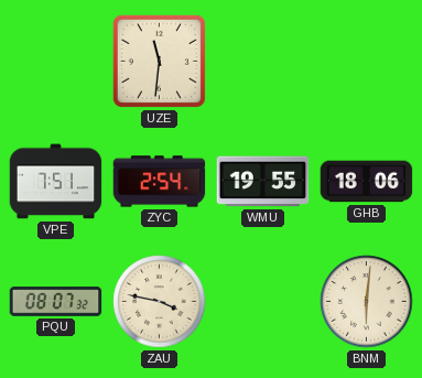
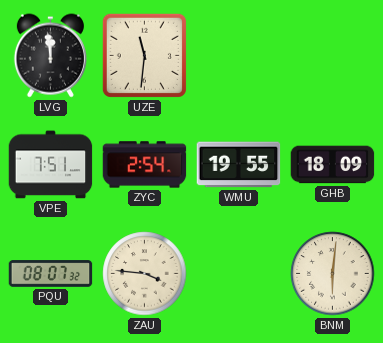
LVG: none -> 11:59 (50, 56)
GHB: 18:06 -> 18:09 (333, 165)
ZAU: 3:47 -> 3:46 (145, 274)
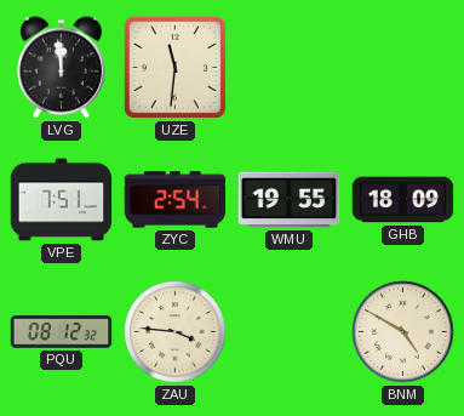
PQU: 08:07 -> 08:12 (62, 332)
BNM: 6:01 -> 4:50 (403, 332)
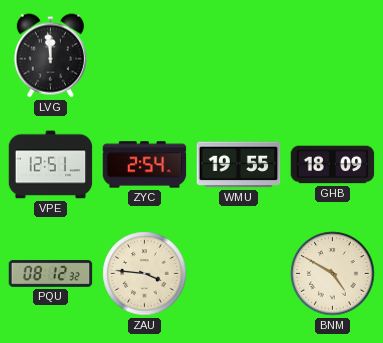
UZE: 11:31 -> none (174, 67)
VPE: 7:51 -> 12:51 (51, 165)
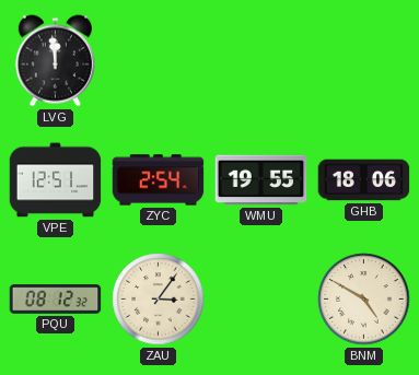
GHB: 18:09 -> 18:06 (364, 180)
ZAU: 3:46 -> 3:06 (159, 300)
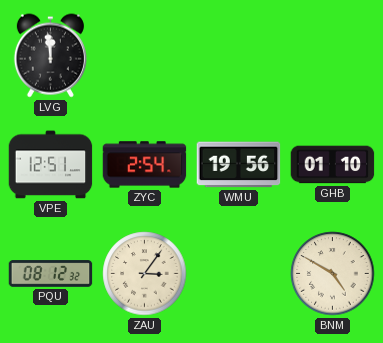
WMU: 19:55 -> 19:56 (239, 165)
GHB: 18:06 -> 01:10 (333, 165)
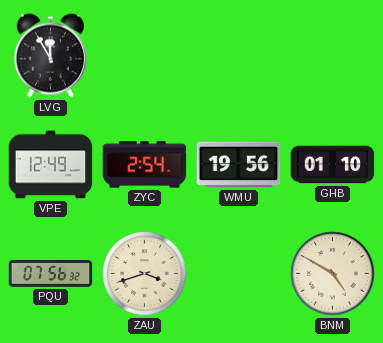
LVG: 11:59 -> 11:55 (50, 56)
VPE: 12:51 -> 12:49 (51, 165)
PQU: 08:12 -> 07:56 (51, 274)
ZAU: 3:06 -> 3:42 (145, 274)
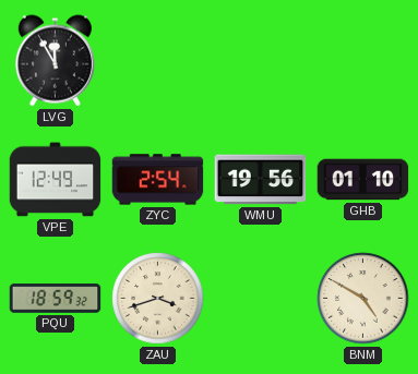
PQU: 07:56 -> 18:59 (56, 299)
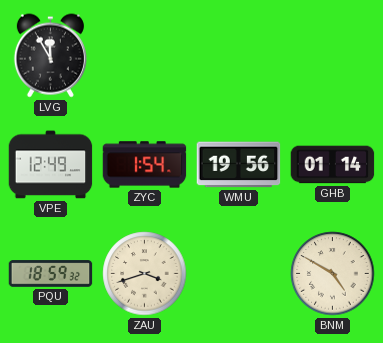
ZYC: 2:54 -> 1:54 (145, 165)
GHB: 01:10 -> 01:14 (333, 165)
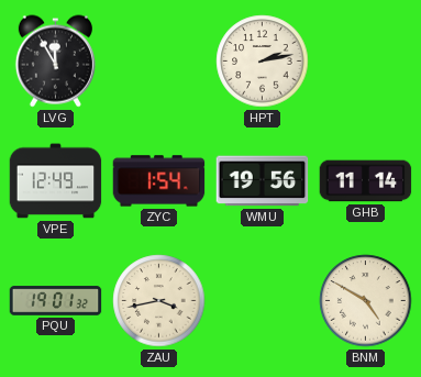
HPT: none -> 2:13 (263, 62)
GHB: 01:14 -> 11:14 (366, 181)
PQU: 18:59 -> 19:01 (56, 301)
ZAU: 3:42 -> 3:43 (159, 301)
